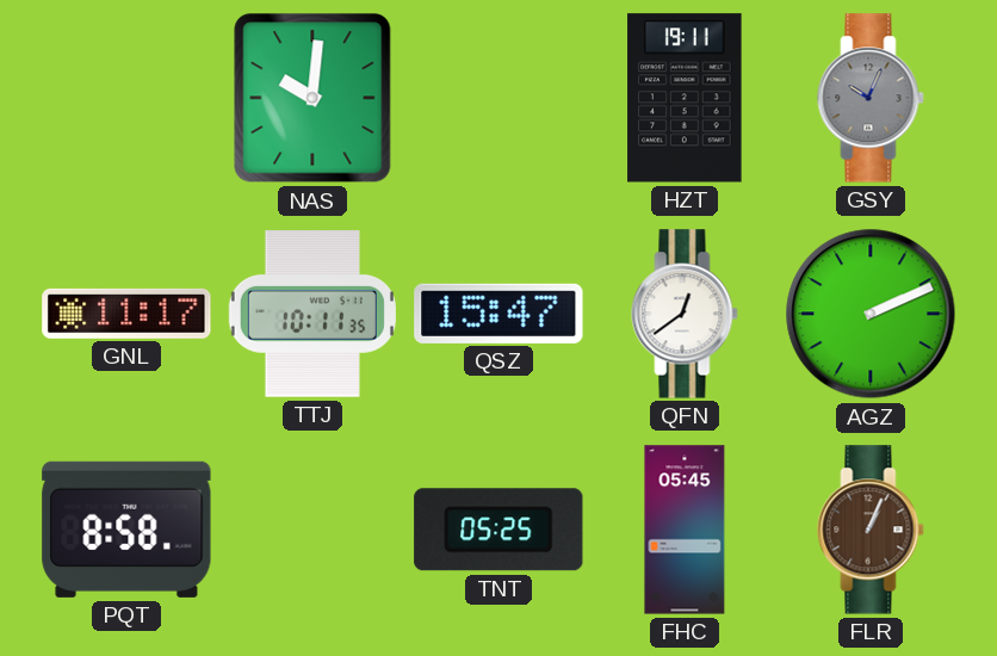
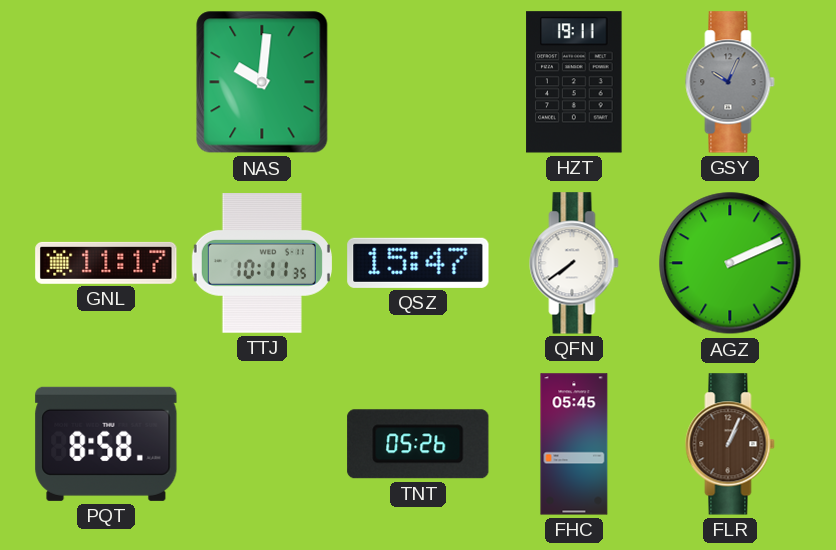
QFN: 12:39 -> 7:39 (574, 263)
TNT: 05:25 -> 05:26 (418, 444)
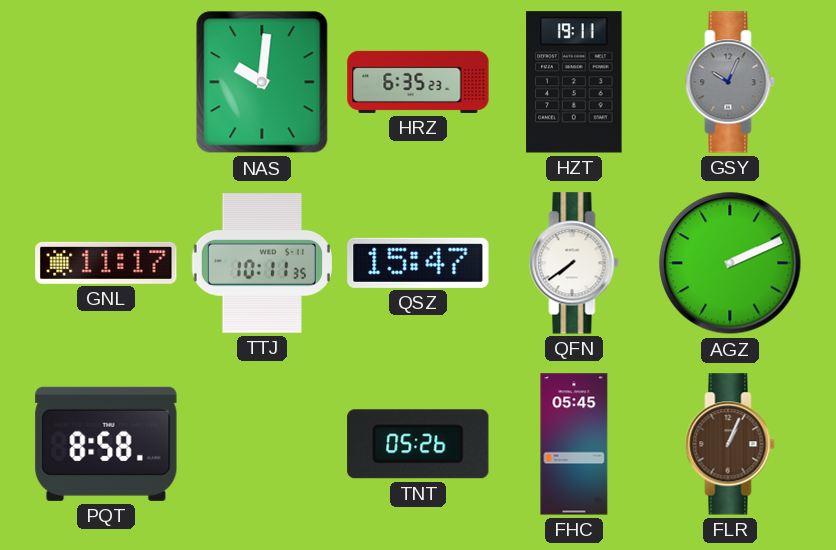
HRZ: none -> 6:35 (418, 82)
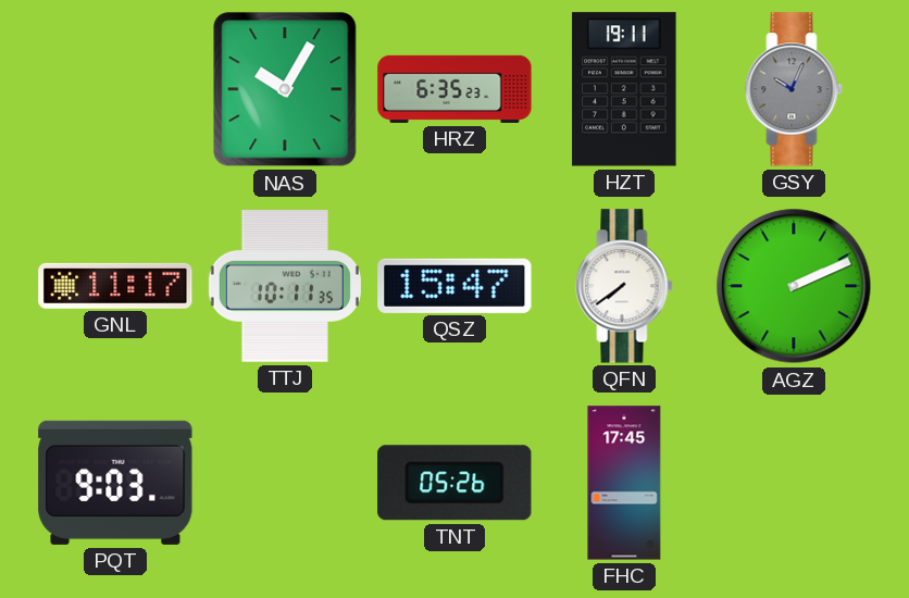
NAS: 10:01 -> 10:05 (285, 89)
PQT: 8:58 -> 9:03 (115, 483)
FHC: 05:45 -> 17:45 (624, 483)
FLR: 1:04 -> none (730, 444)
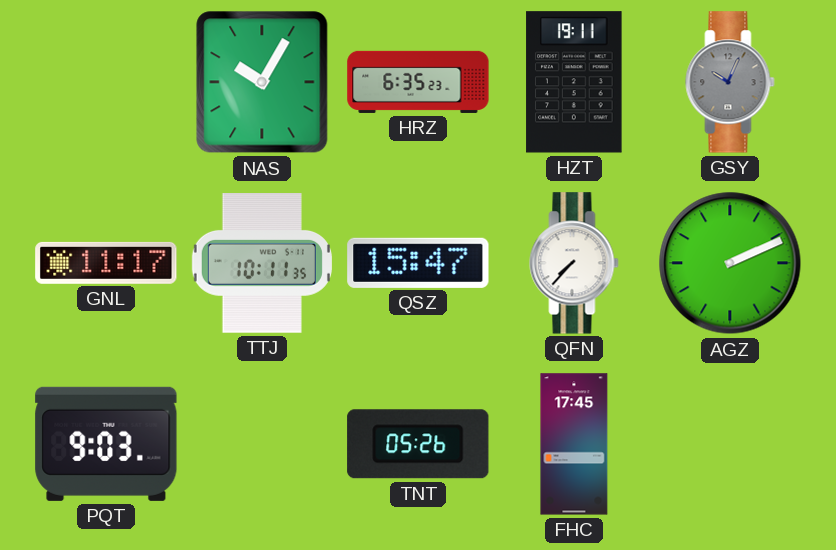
QFN: 7:39 -> 7:37 (574, 263)
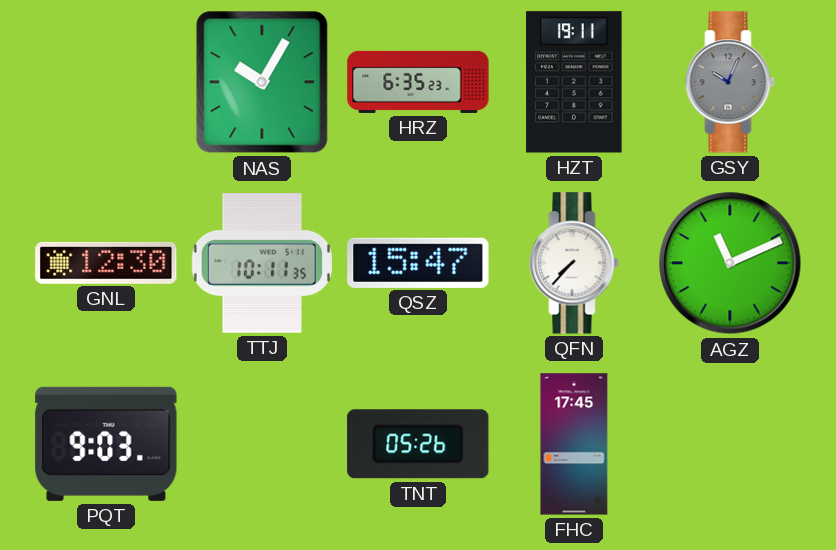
GNL: 11:17 -> 12:30 (106, 263)
AGZ: 2:11 -> 11:11 (730, 263)
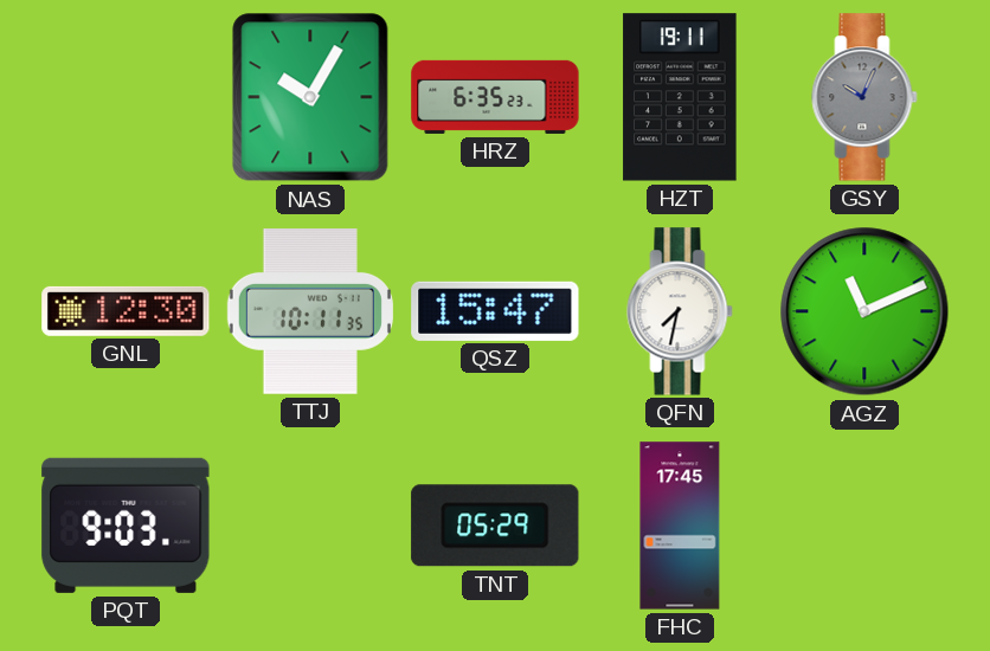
QFN: 7:37 -> 7:32 (680, 311)
TNT: 05:26 -> 05:29 (495, 526)
